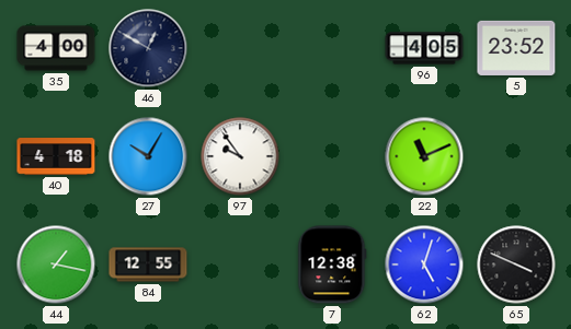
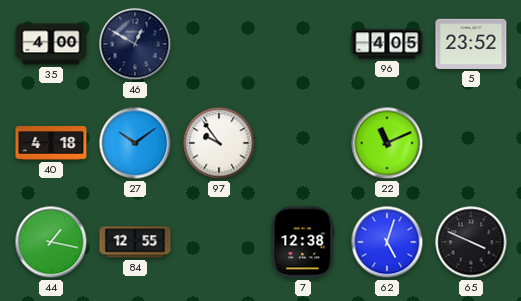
27: 10:05 -> 10:09 (135, 143)
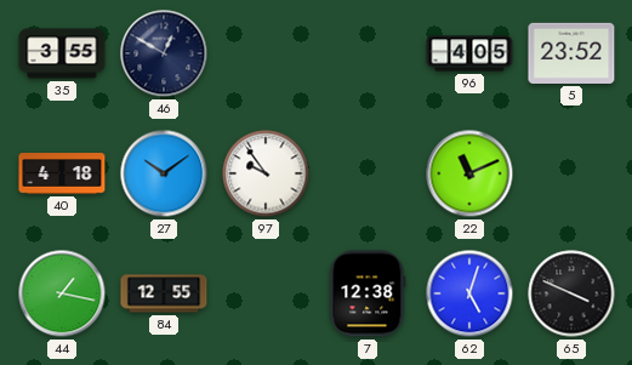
35: 4:00 -> 3:55 (62, 53)
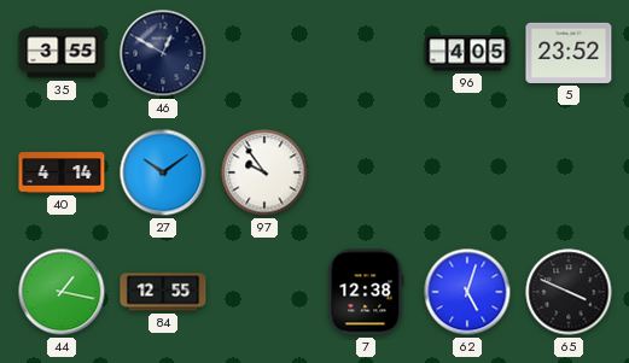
40: 4:18 -> 4:14 (62, 172)
22: 11:11 -> none (469, 173)
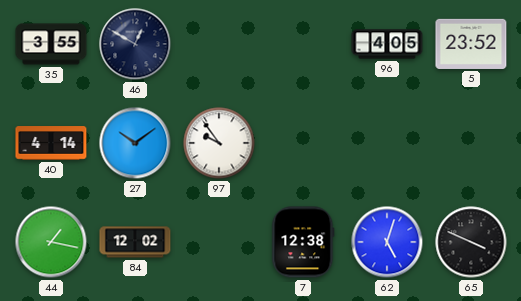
84: 12:55 -> 12:02 (135, 242)
